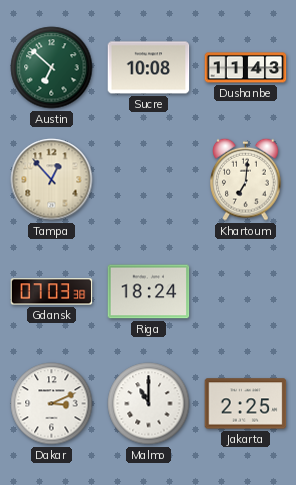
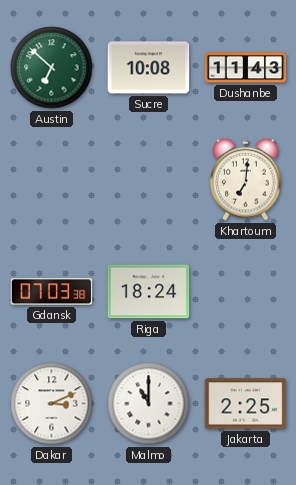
Tampa: 12:53 -> none (52, 180)
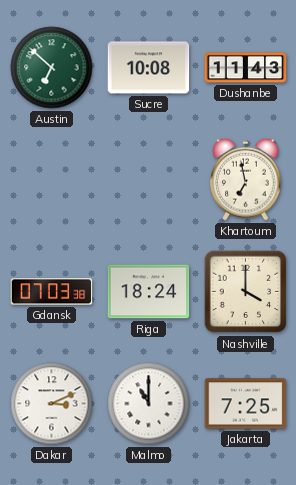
Khartoum: 7:01 -> 6:58 (246, 179)
Nashville: none -> 4:00 (246, 292)
Jakarta: 2:25 -> 7:25 (246, 404)
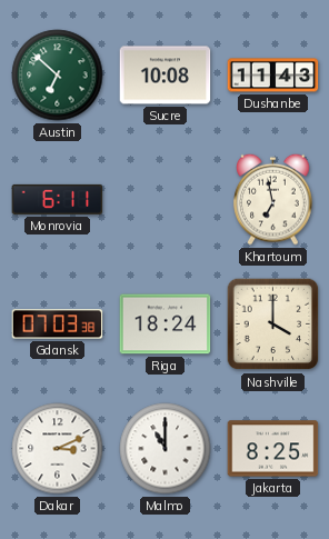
Monrovia: none -> 6:11 (58, 199)
Jakarta: 7:25 -> 8:25 (273, 449)
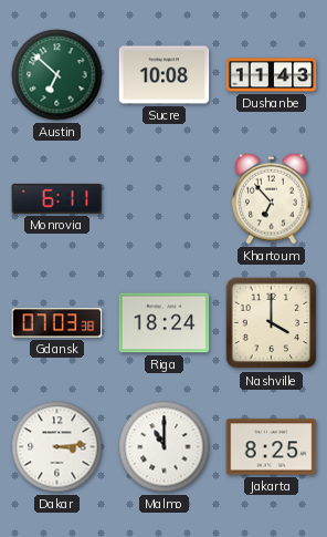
Khartoum: 6:58 -> 6:53 (272, 198)
Dakar: 3:11 -> 3:14 (57, 447)
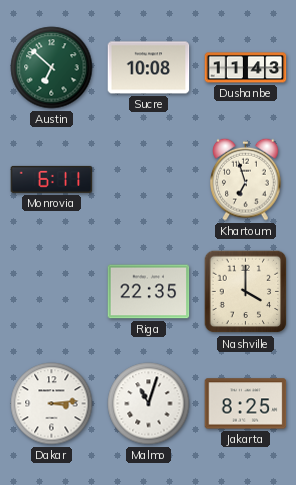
Khartoum: 6:53 -> 6:57 (246, 179)
Gdansk: 07:03 -> none (57, 323)
Riga: 18:24 -> 22:35 (149, 292)
Malmo: 11:00 -> 11:03 (149, 404)
